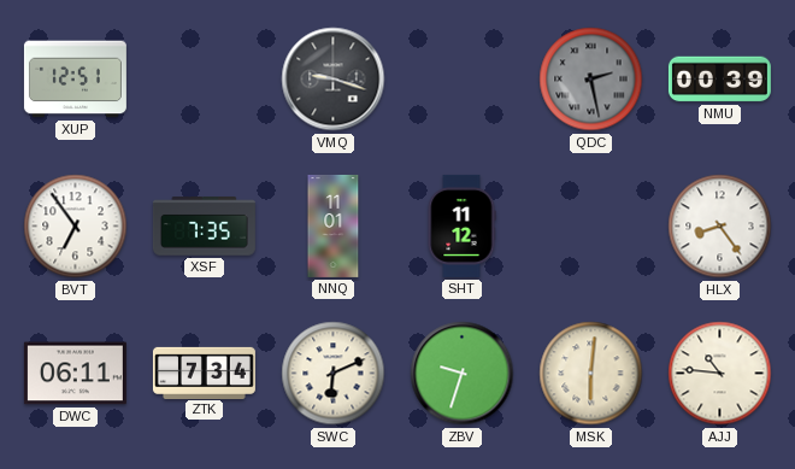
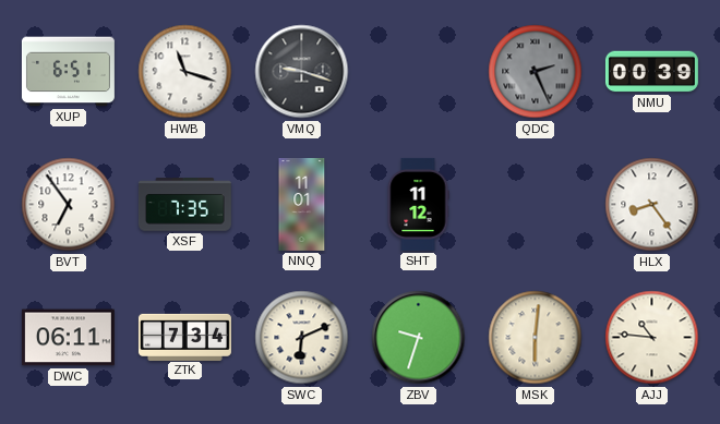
XUP: 12:51 -> 6:51 (68, 72)
HWB: none -> 11:18 (185, 72)
QDC: 2:28 -> 2:26 (536, 72)
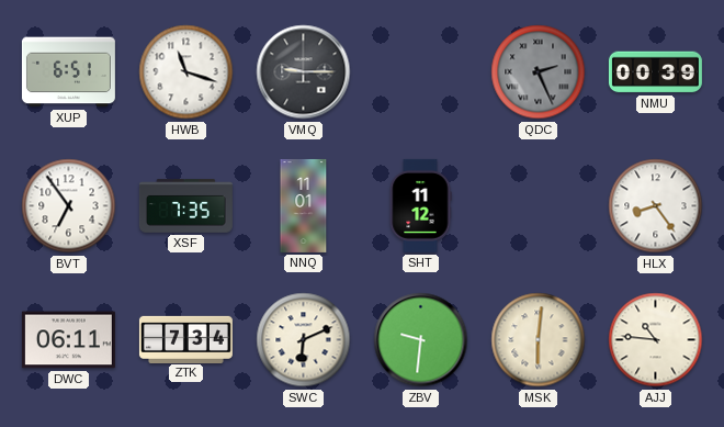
VMQ: 9:18 -> 9:15 (304, 72)
ZBV: 9:33 -> 9:31 (421, 340)
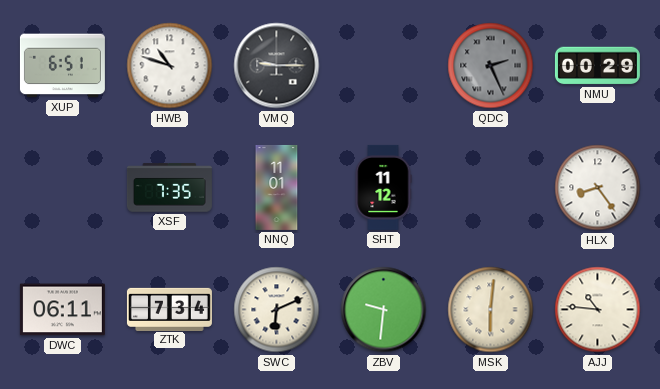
HWB: 11:18 -> 10:48 (170, 66)
NMU: 00:39 -> 00:29 (597, 66)
BVT: 6:54 -> none (69, 206)
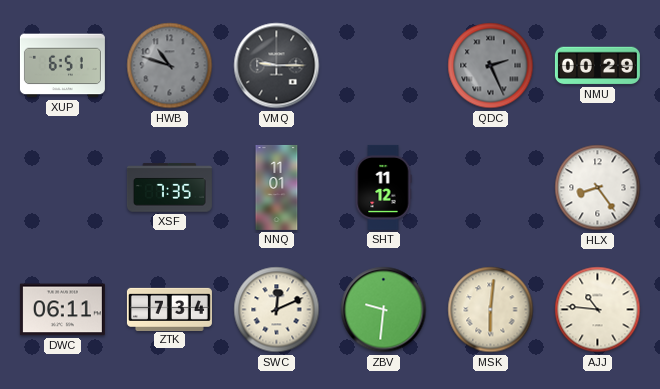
HWB dial: white -> grey (170, 66)
SWC: 6:11 -> 12:11 (277, 310)
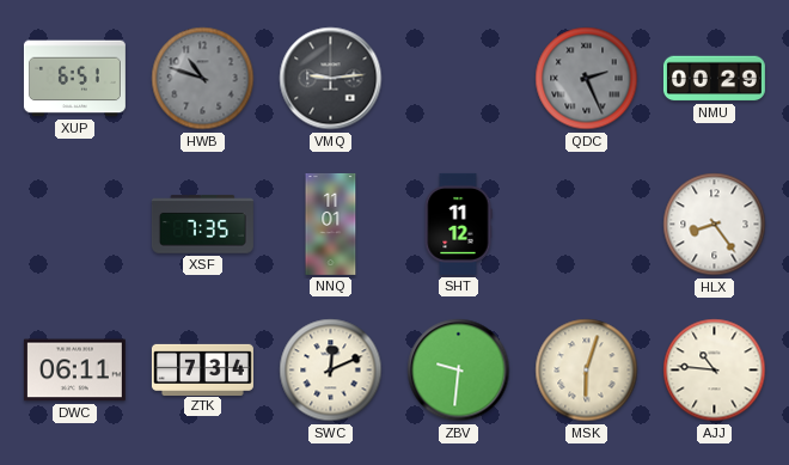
VMQ: 9:15 -> 9:14 (331, 79)
MSK: 6:01 -> 6:03 (587, 371)
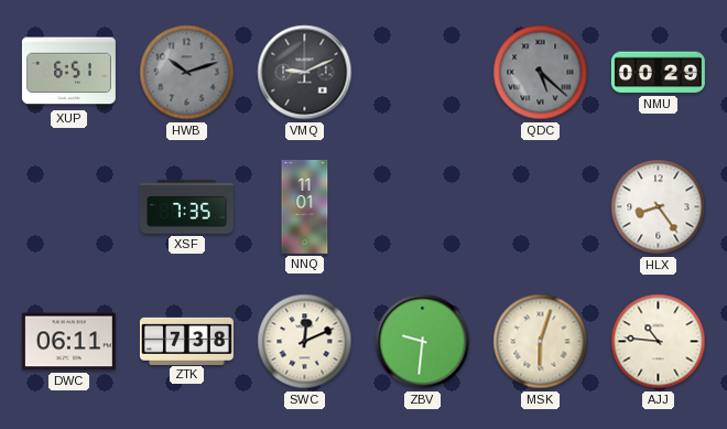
HWB: 10:48 -> 10:12 (187, 73)
VMQ: 9:14 -> 9:11 (305, 73)
QDC: 2:26 -> 5:22 (541, 73)
SHT: 11:12 -> none (458, 224)
ZTK: 7:34 -> 7:38 (186, 341)
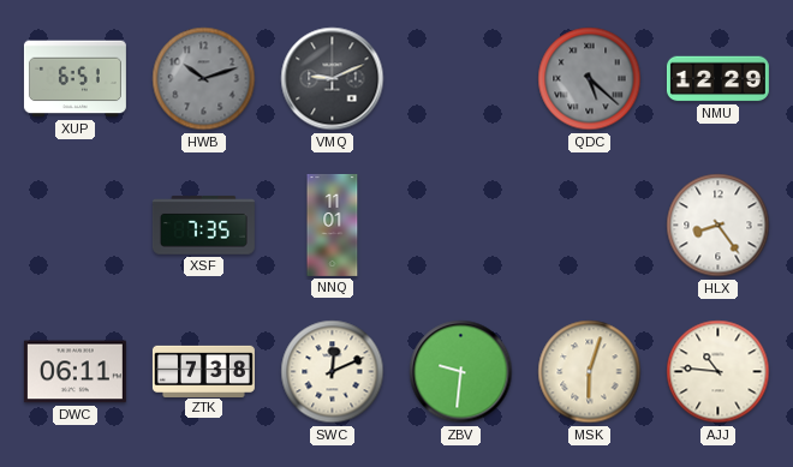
NMU: 00:29 -> 12:29 (717, 79)
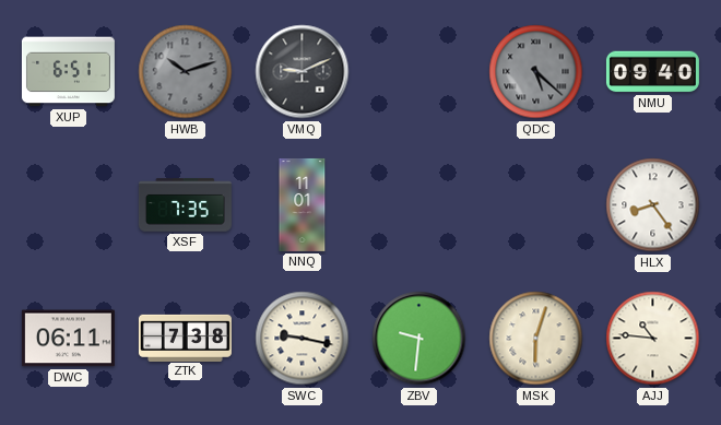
NMU: 12:29 -> 09:40 (652, 72)
SWC: 12:11 -> 9:17 (303, 339)
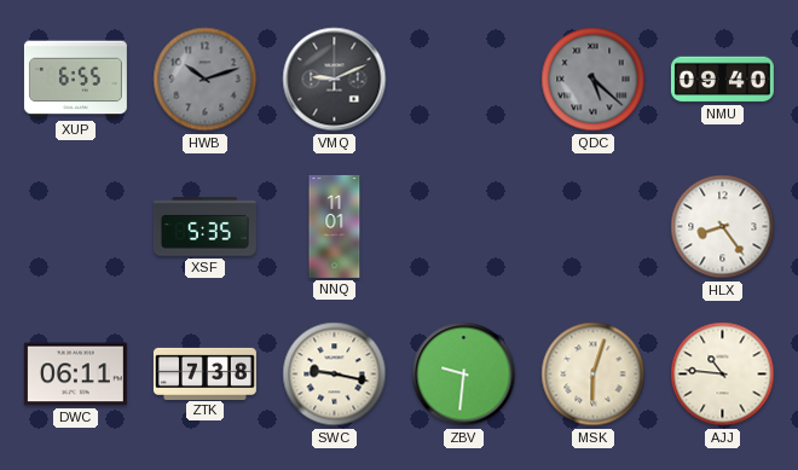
XUP: 6:51 -> 6:55 (75, 80)
XSF: 7:35 -> 5:35 (204, 227)
